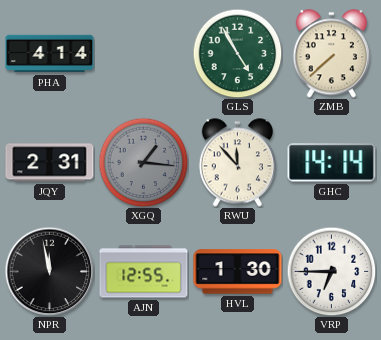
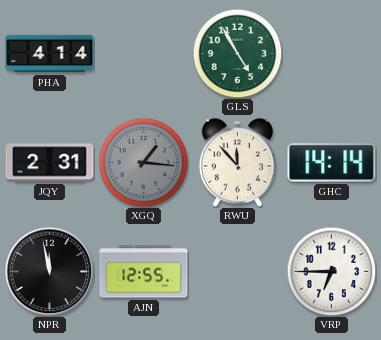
ZMB: 7:38 -> none (331, 54)
HVL: 1:30 -> none (238, 272)
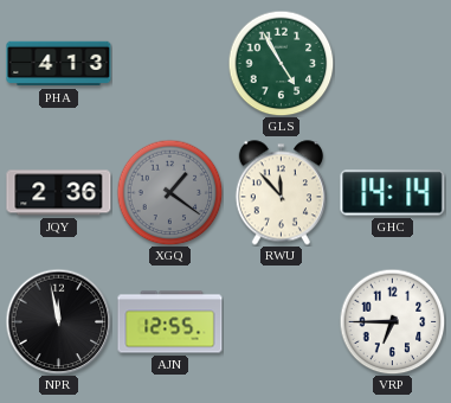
PHA: 4:14 -> 4:13 (59, 64)
JQY: 2:31 -> 2:36 (59, 193)
XGQ: 1:16 -> 1:21 (169, 192)
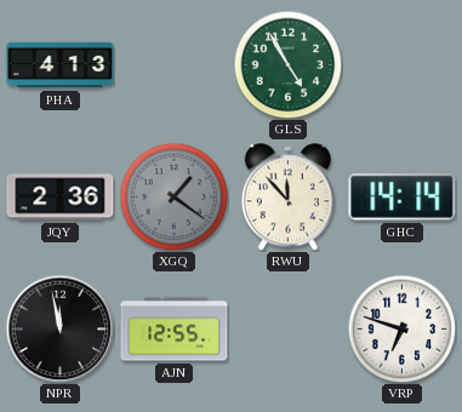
VRP: 6:45 -> 6:48 (401, 328)
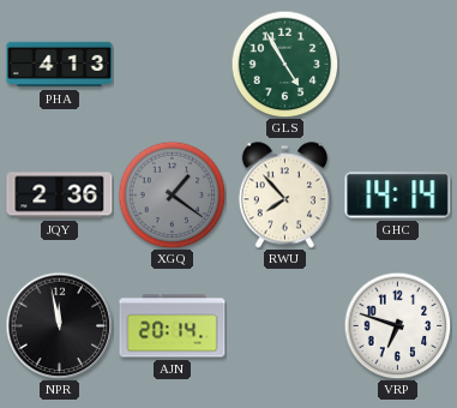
RWU: 11:53 -> 7:53 (284, 196)
AJN: 12:55 -> 20:14 (173, 326)
